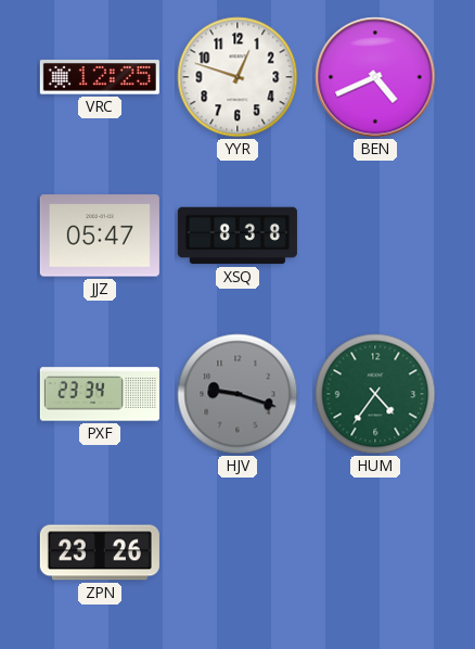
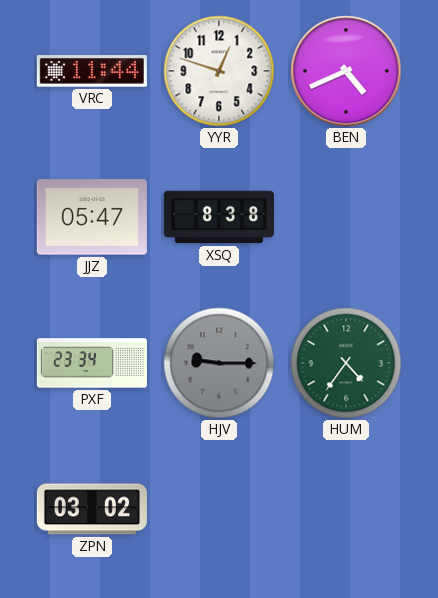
VRC: 12:25 -> 11:44 (92, 71)
HJV: 9:18 -> 9:15 (219, 363)
ZPN: 23:26 -> 03:02 (92, 509)
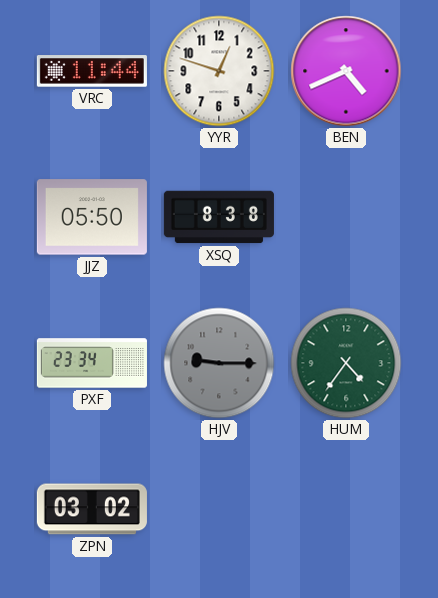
JJZ: 05:47 -> 05:50 (92, 217)
